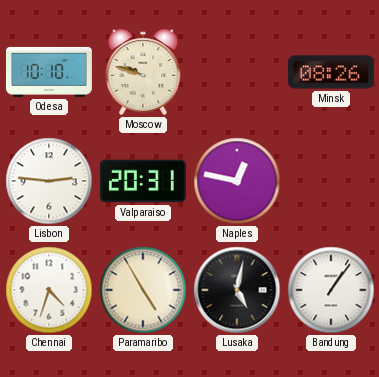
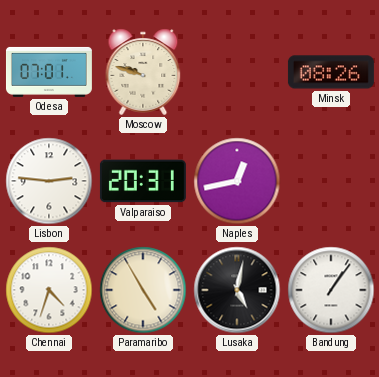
Odesa: 10:10 -> 07:01 (49, 72)
Naples: 12:47 -> 12:43 (237, 181)
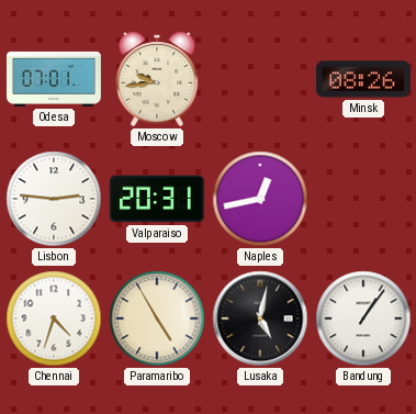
Moscow: 9:48 -> 9:44 (157, 79)
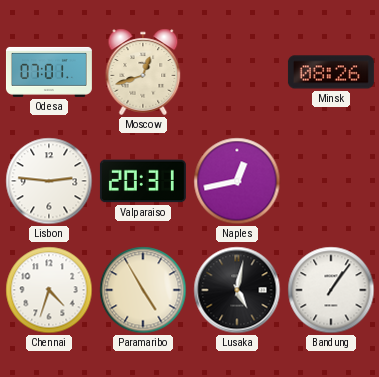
Moscow: 9:44 -> 12:42 (143, 72)
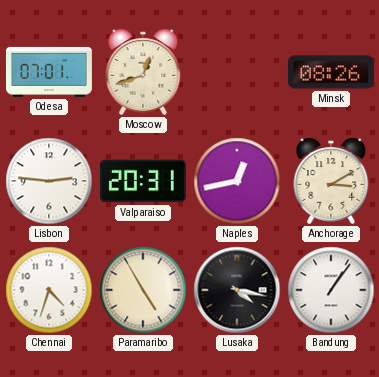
Anchorage: none -> 3:10 (331, 181)
Lusaka: 5:02 -> 4:17 (237, 290)
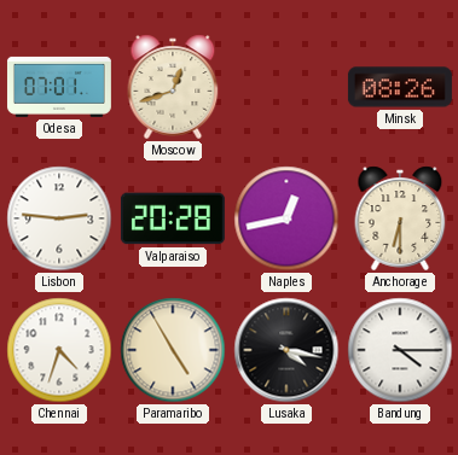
Valparaiso: 20:31 -> 20:28 (173, 218)
Anchorage: 3:10 -> 6:30 (400, 218)
Bandung: 1:06 -> 4:15 (400, 350)
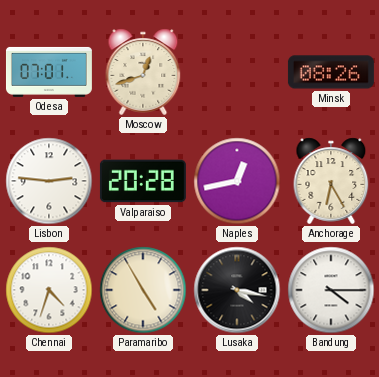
Anchorage: 6:30 -> 6:25 (331, 181)
